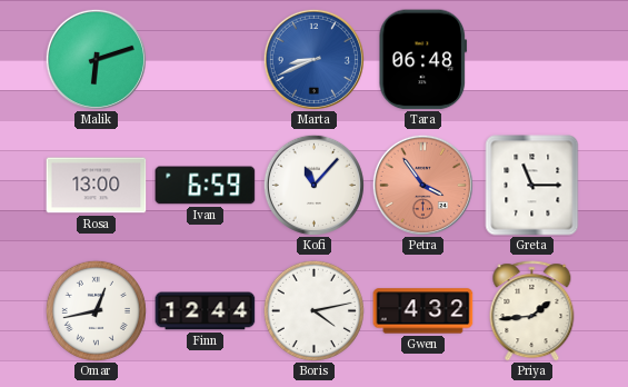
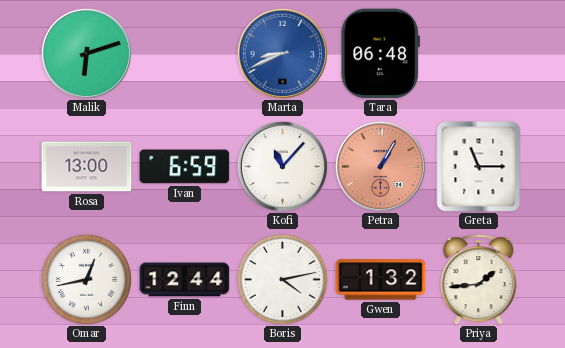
Petra: 3:54 -> 1:05 (380, 166)
Gwen: 4:32 -> 1:32 (381, 280)
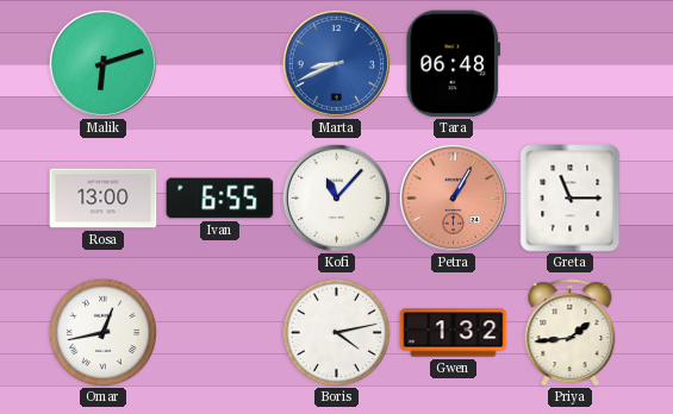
Ivan: 6:59 -> 6:55 (220, 199)
Finn: 12:44 -> none (185, 280)
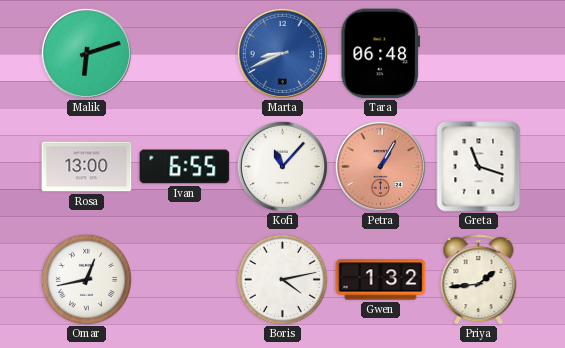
Greta: 11:15 -> 11:18 (479, 167)
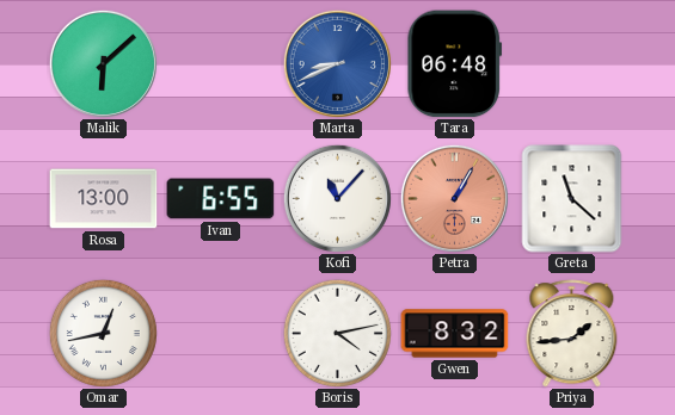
Malik: 6:12 -> 6:08 (103, 63)
Greta: 11:18 -> 11:22 (572, 199)
Gwen: 1:32 -> 8:32 (455, 334)
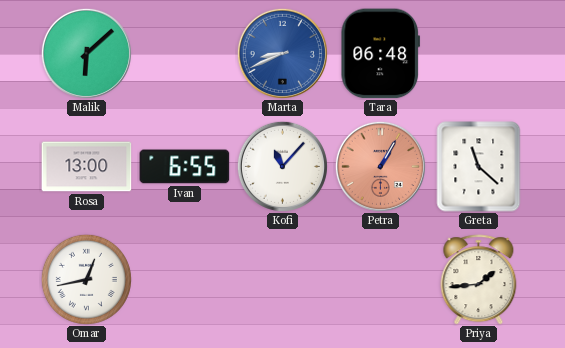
Boris: 4:13 -> none (337, 333)
Gwen: 8:32 -> none (455, 334)
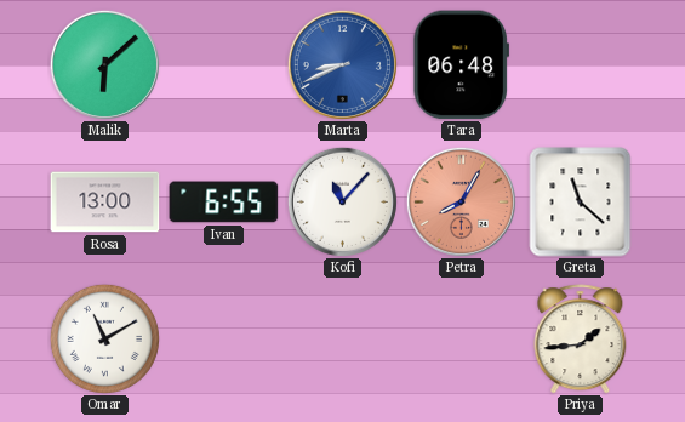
Petra: 1:05 -> 8:05 (461, 201)
Omar: 12:43 -> 11:10 (104, 338)
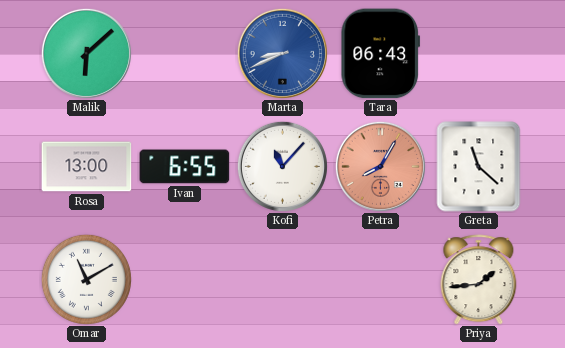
Tara: 06:48 -> 06:43 (380, 54)
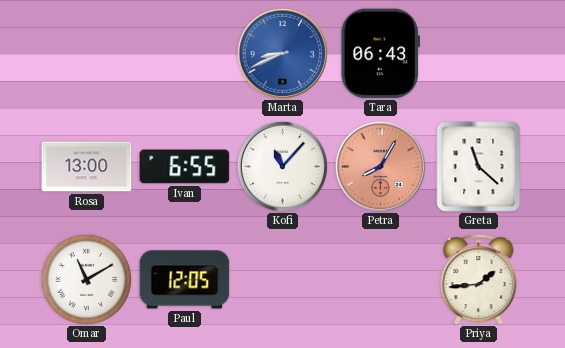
Malik: 6:08 -> none (86, 53)
Paul: none -> 12:05 (185, 280)
